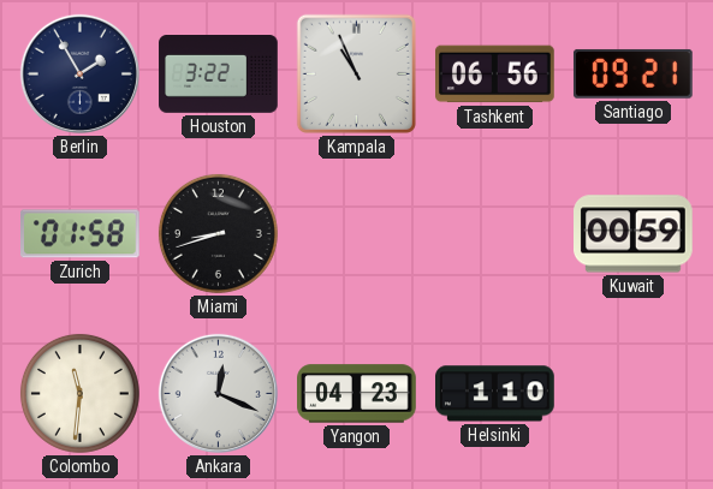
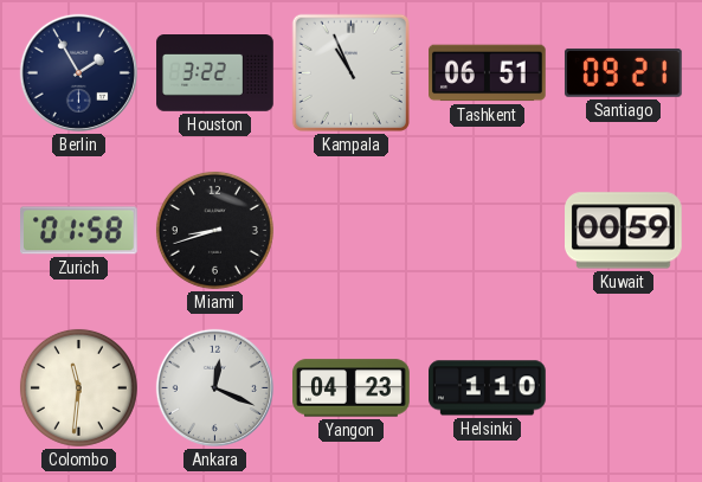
Tashkent: 06:56 -> 06:51 (488, 73)
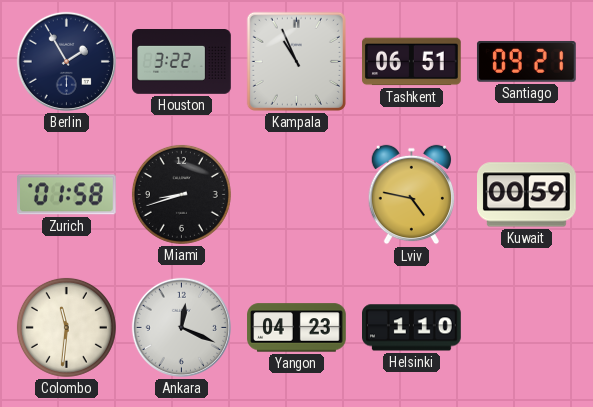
Lviv: none -> 4:47 (411, 195)
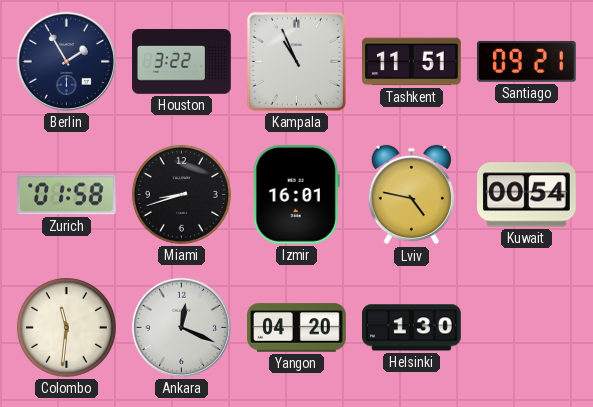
Tashkent: 06:51 -> 11:51 (412, 62)
Izmir: none -> 16:01 (296, 194)
Kuwait: 00:59 -> 00:54 (527, 195)
Yangon: 04:23 -> 04:20 (297, 328)
Helsinki: 1:10 -> 1:30 (412, 328)
